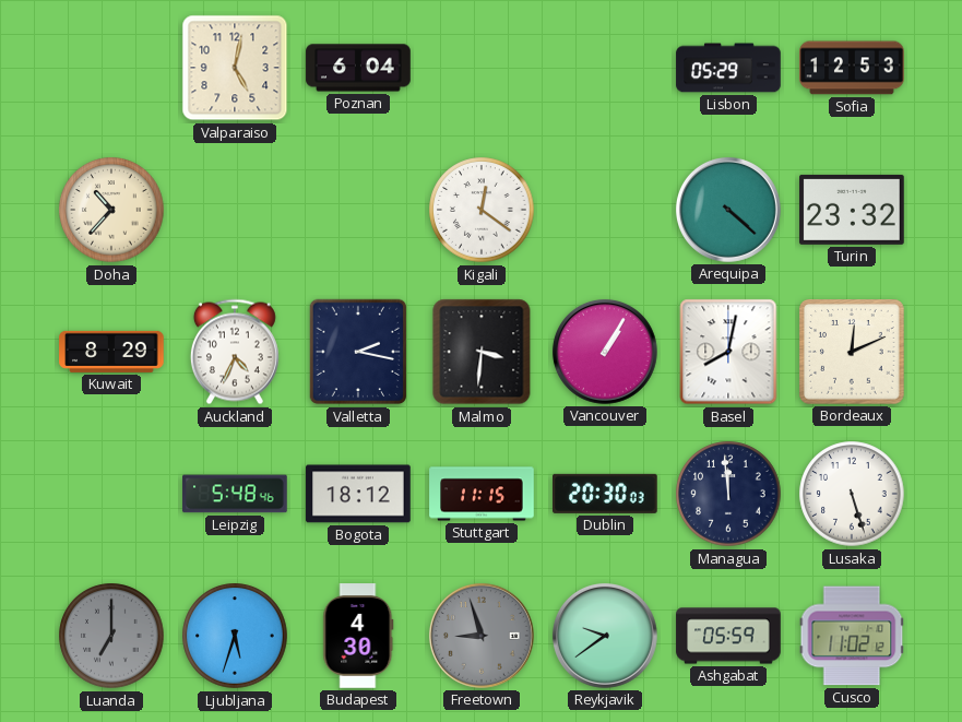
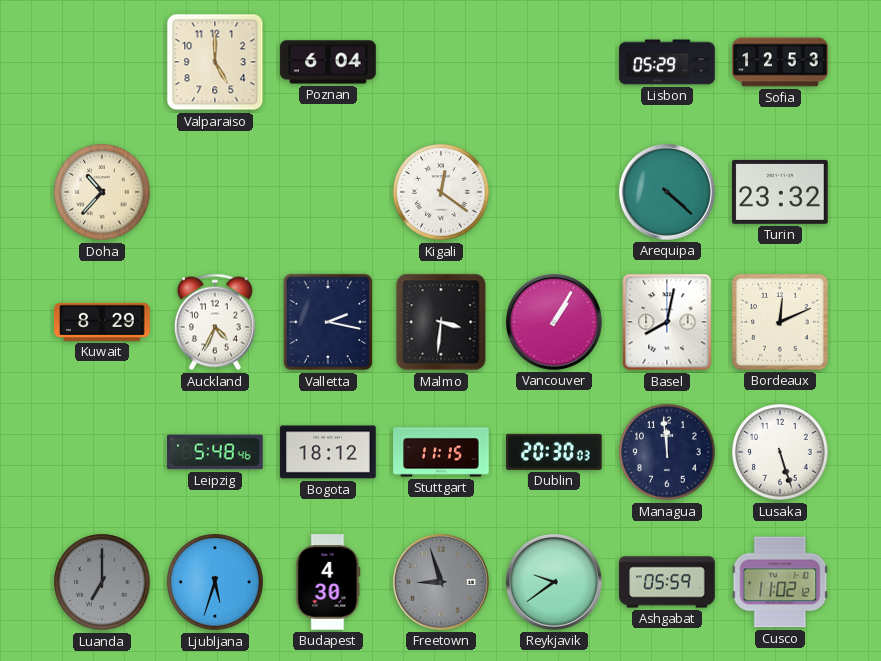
Valparaiso: 5:02 -> 5:00 (215, 62)
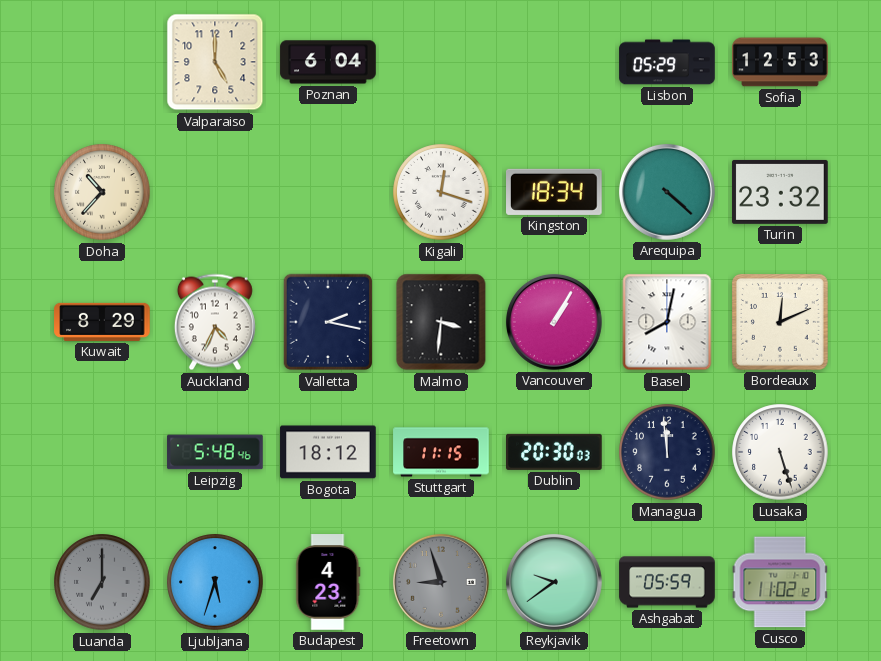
Kigali: 12:21 -> 12:18 (441, 192)
Kingston: none -> 18:34 (555, 192)
Budapest: 4:30 -> 4:23 (328, 582)
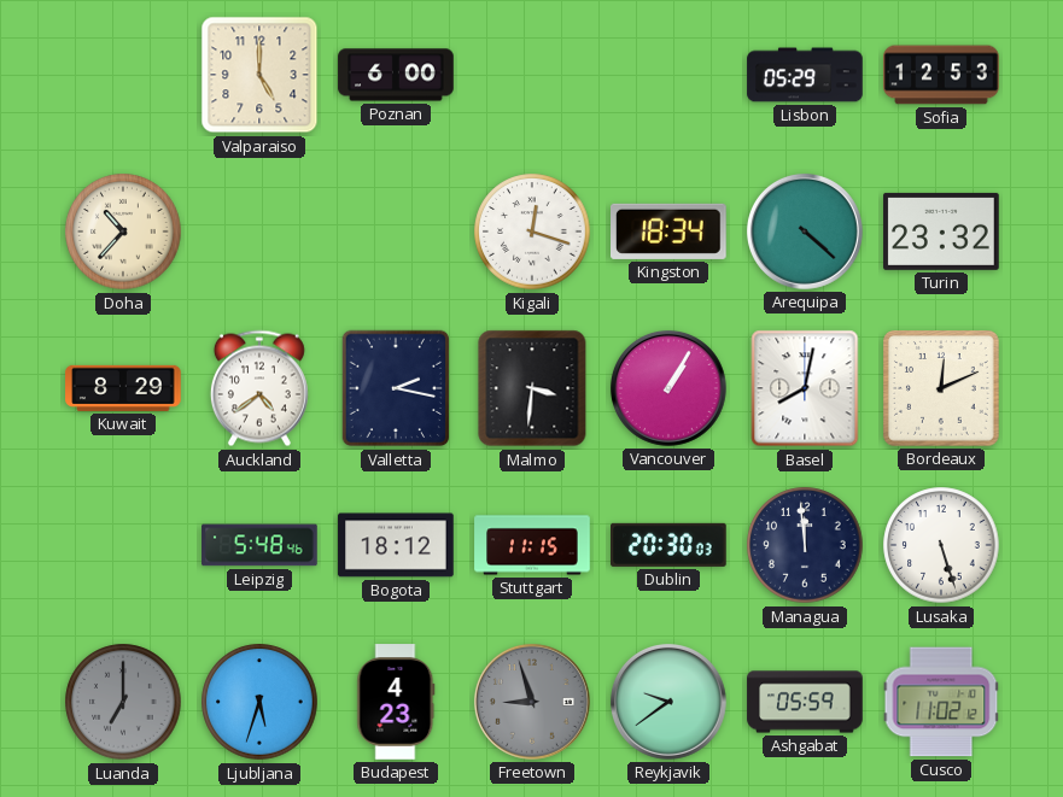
Poznan: 6:04 -> 6:00 (396, 75)
Auckland: 4:34 -> 4:39 (259, 388)
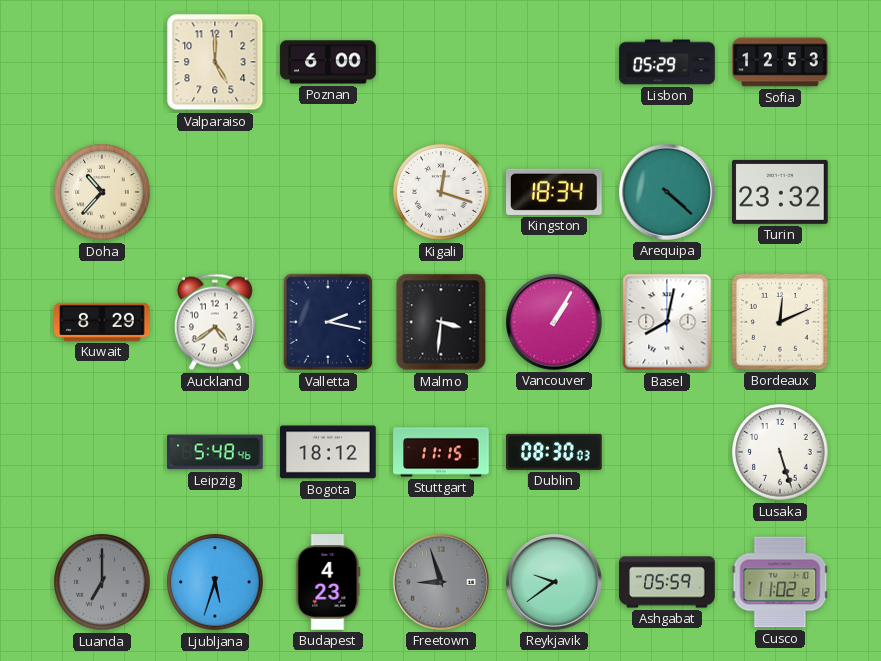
Dublin: 20:30 -> 08:30 (555, 452)
Managua: 11:59 -> none (805, 545)
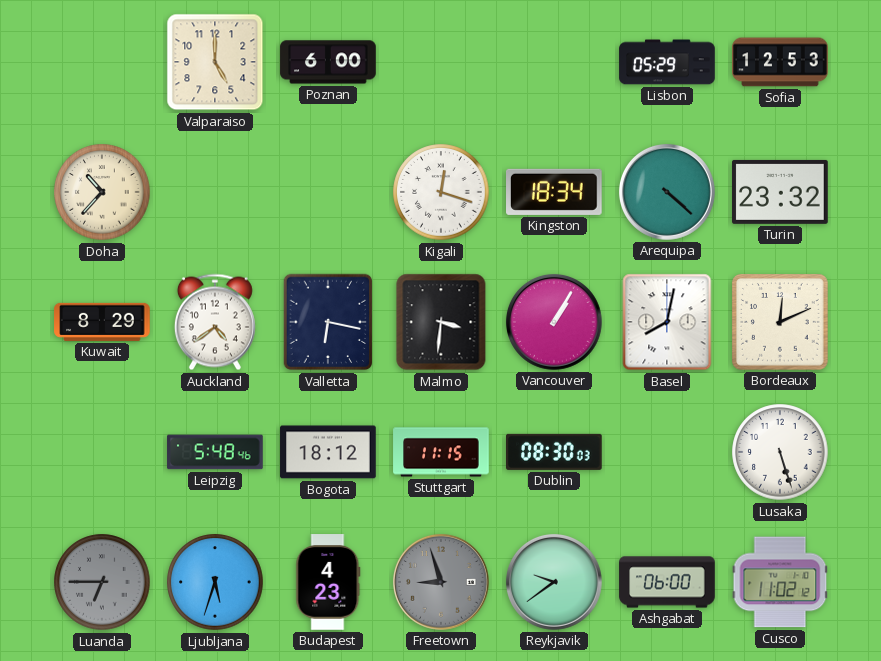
Valletta: 2:17 -> 6:17 (328, 322)
Luanda: 7:00 -> 6:45 (102, 582)
Ashgabat: 05:59 -> 06:00 (667, 582)
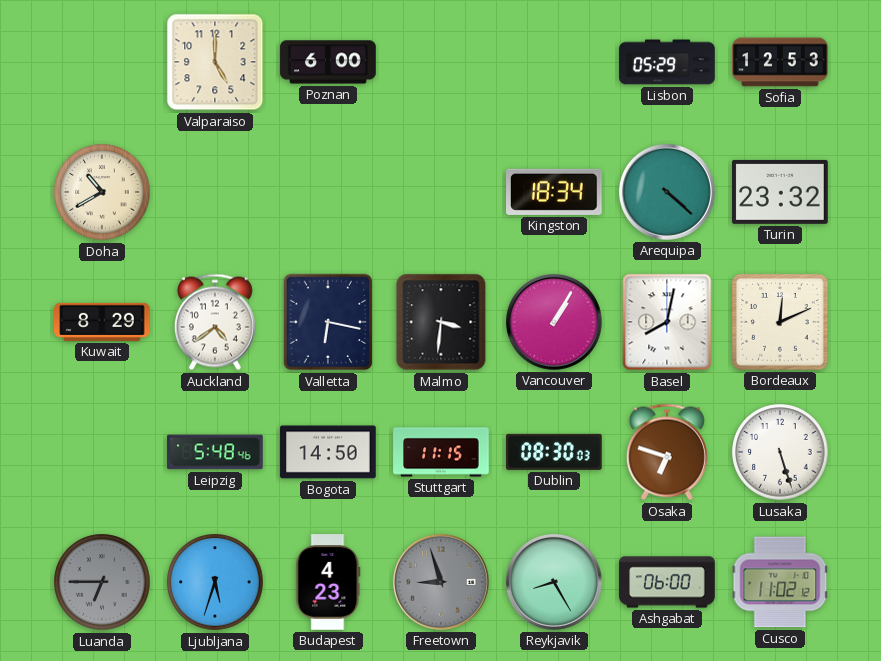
Doha: 10:37 -> 10:40 (102, 192)
Kigali: 12:18 -> none (441, 192)
Bogota: 18:12 -> 14:50 (328, 452)
Osaka: none -> 6:48 (667, 452)
Reykjavik: 9:39 -> 8:25 (554, 582)
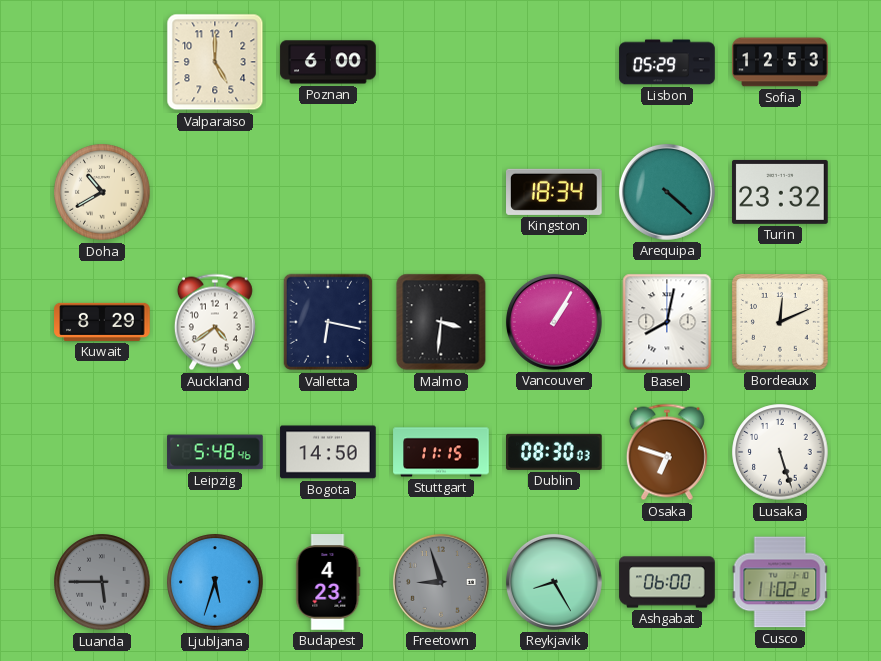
Luanda: 6:45 -> 5:45 (102, 582)
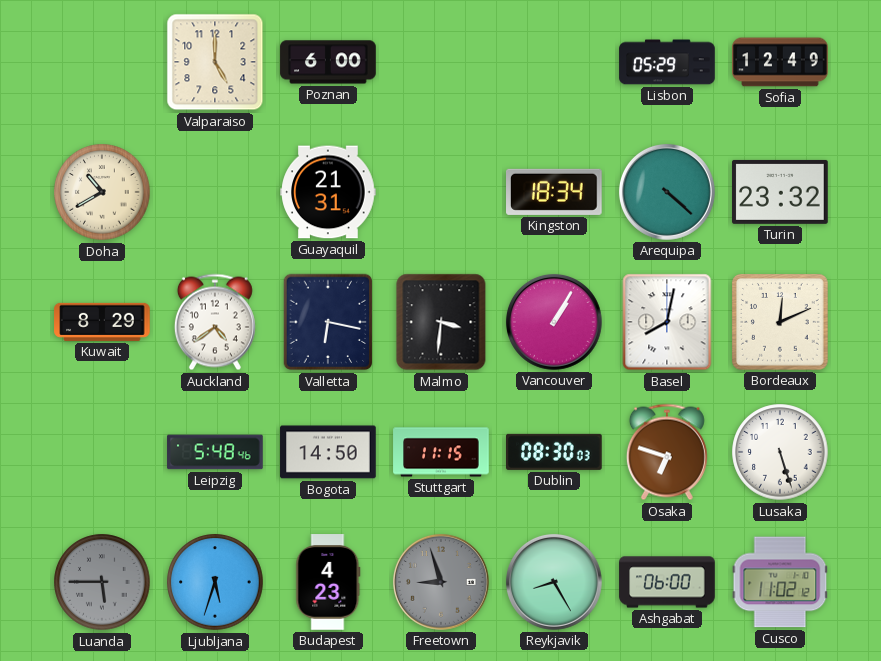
Sofia: 12:53 -> 12:49 (780, 62)
Guayaquil: none -> 21:31 (328, 192)
